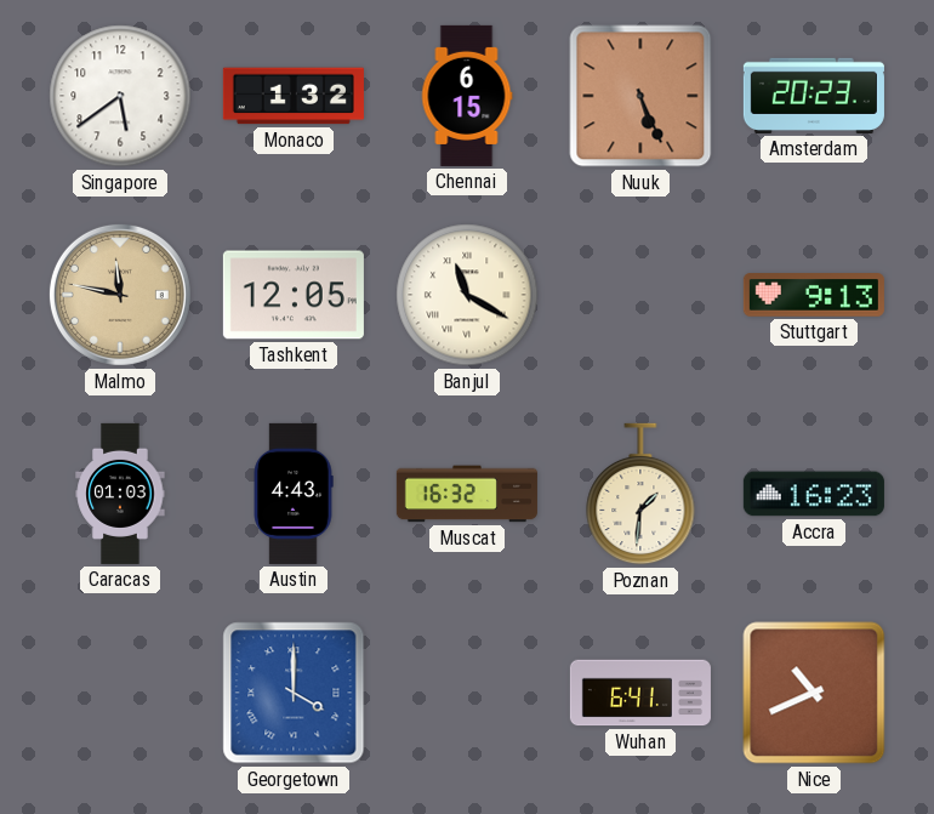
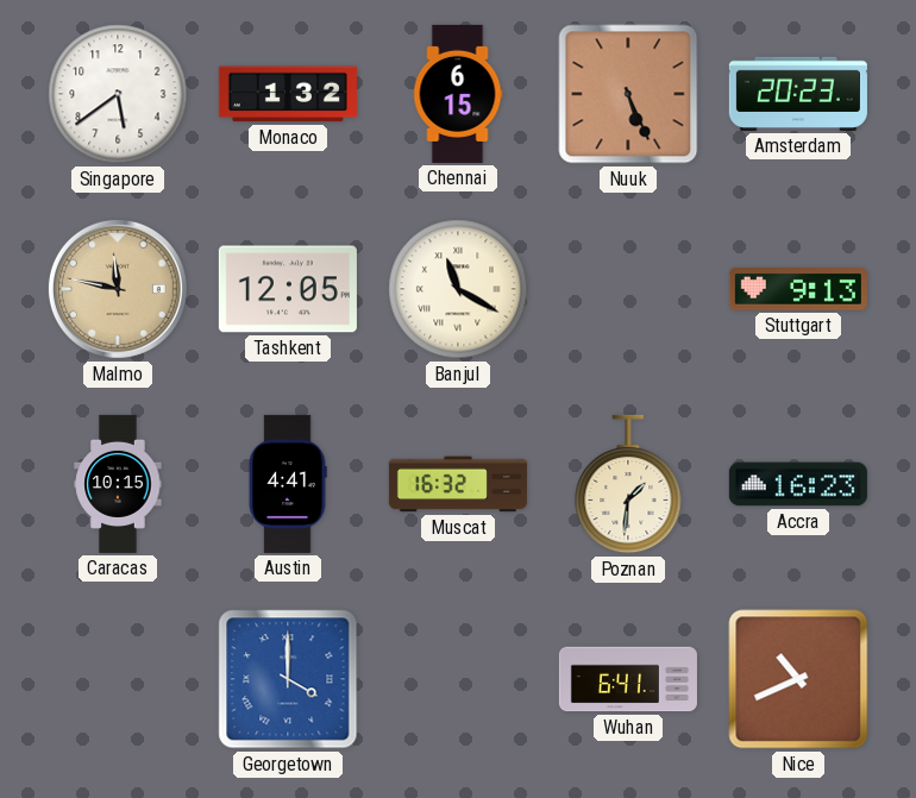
Caracas: 01:03 -> 10:15 (118, 484)
Austin: 4:43 -> 4:41 (288, 484)
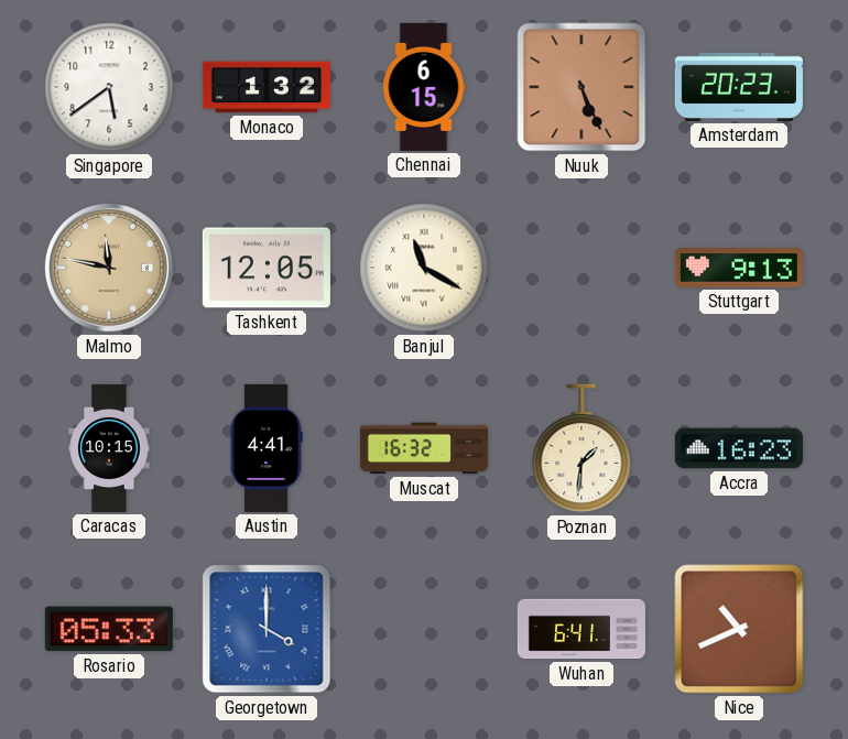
Rosario: none -> 05:33 (109, 629)
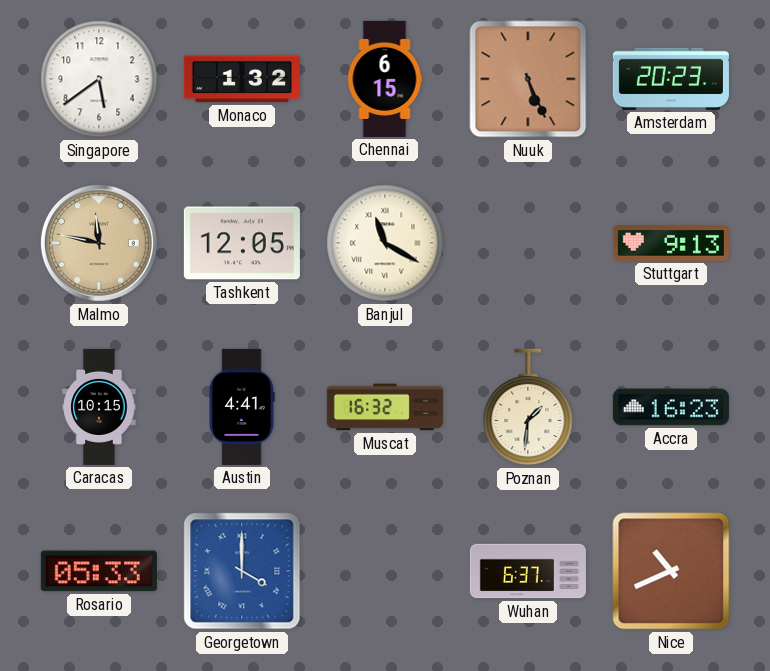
Wuhan: 6:41 -> 6:37 (528, 571)
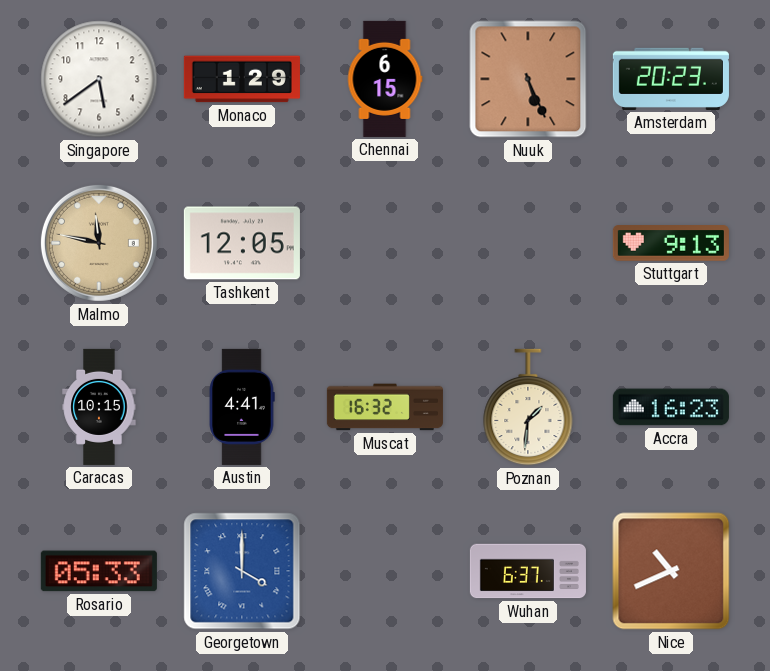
Monaco: 1:32 -> 1:29 (242, 79)
Banjul: 11:20 -> none (385, 243)
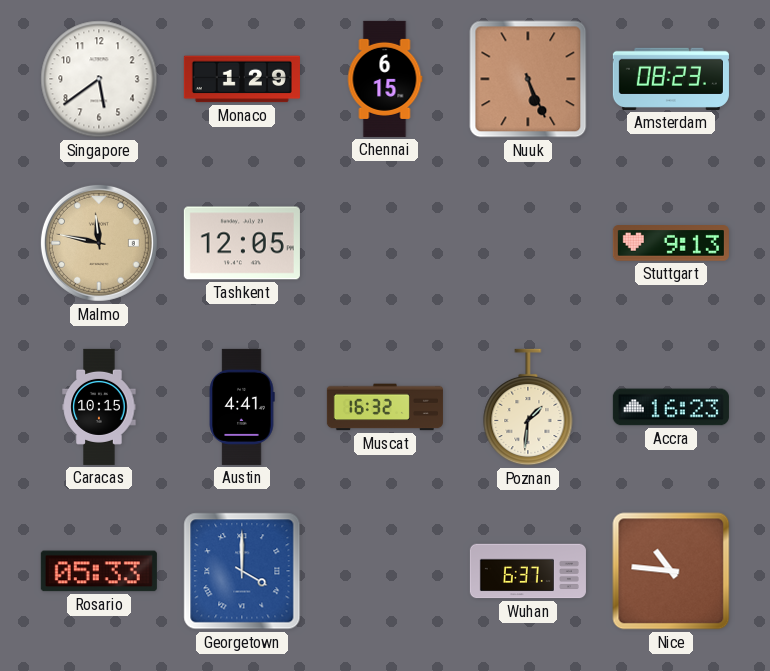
Amsterdam: 20:23 -> 08:23 (671, 79)
Nice: 10:41 -> 10:46 (671, 571)
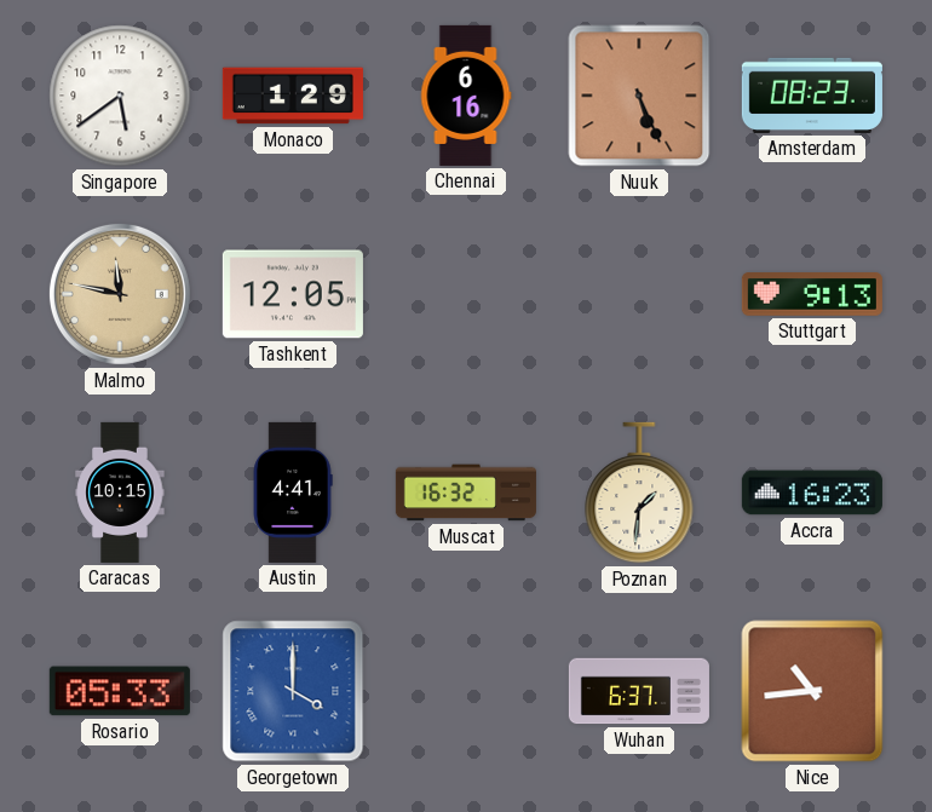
Chennai: 6:15 -> 6:16 (466, 96)
Nice: 10:46 -> 10:44 (812, 691)
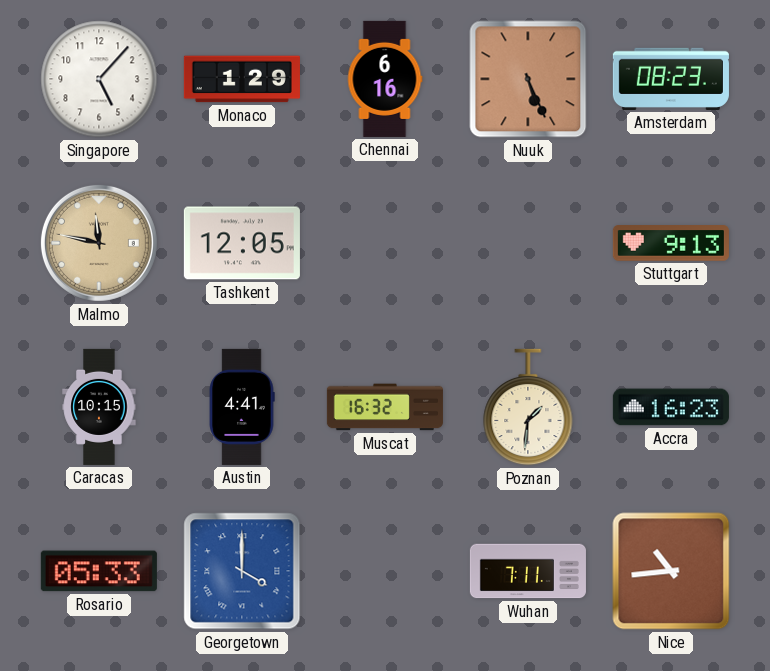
Singapore: 5:39 -> 5:07 (99, 79)
Wuhan: 6:37 -> 7:11 (528, 571)
